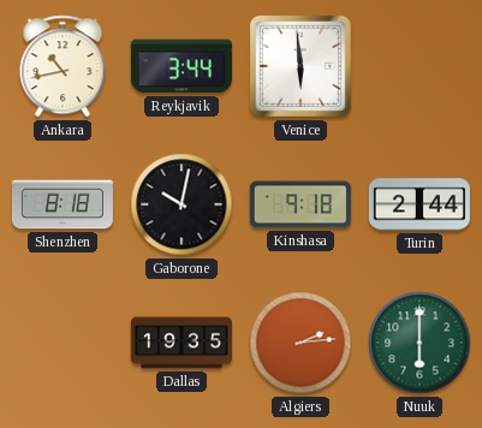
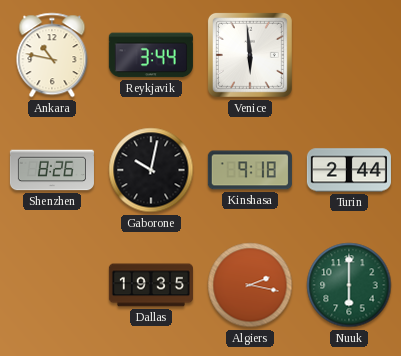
Ankara: 10:43 -> 10:47 (52, 55)
Shenzhen: 8:18 -> 8:26 (52, 170)
Algiers: 2:14 -> 2:17 (250, 285)
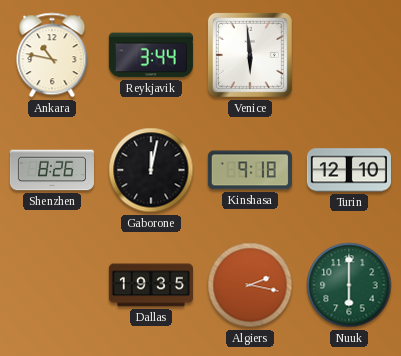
Gaborone: 10:02 -> 12:02 (151, 170)
Turin: 2:44 -> 12:10 (349, 170)
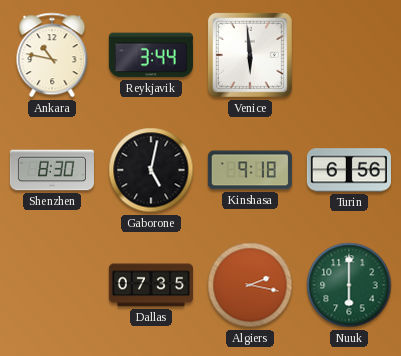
Shenzhen: 8:26 -> 8:30 (52, 170)
Gaborone: 12:02 -> 5:02 (151, 170)
Turin: 12:10 -> 6:56 (349, 170)
Dallas: 19:35 -> 07:35 (151, 285)
